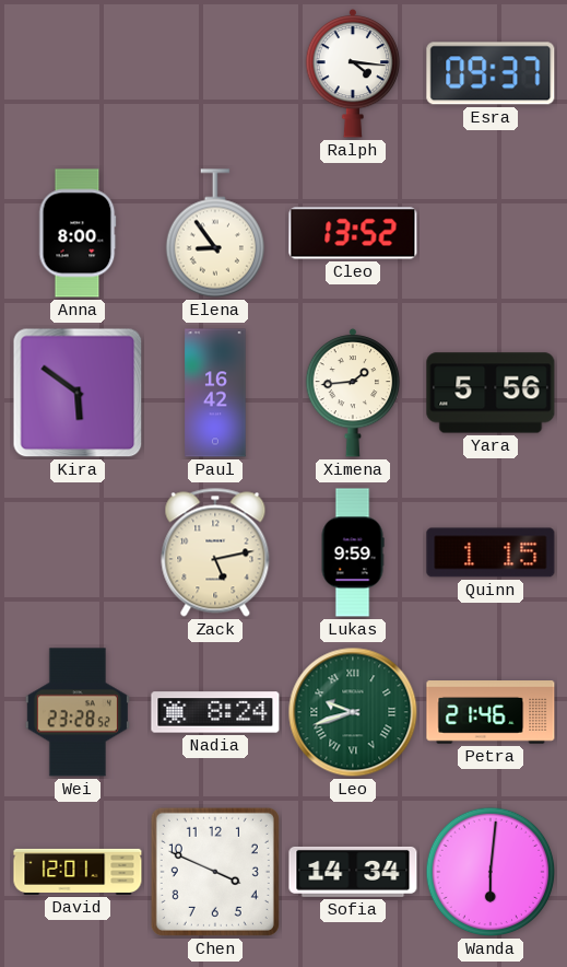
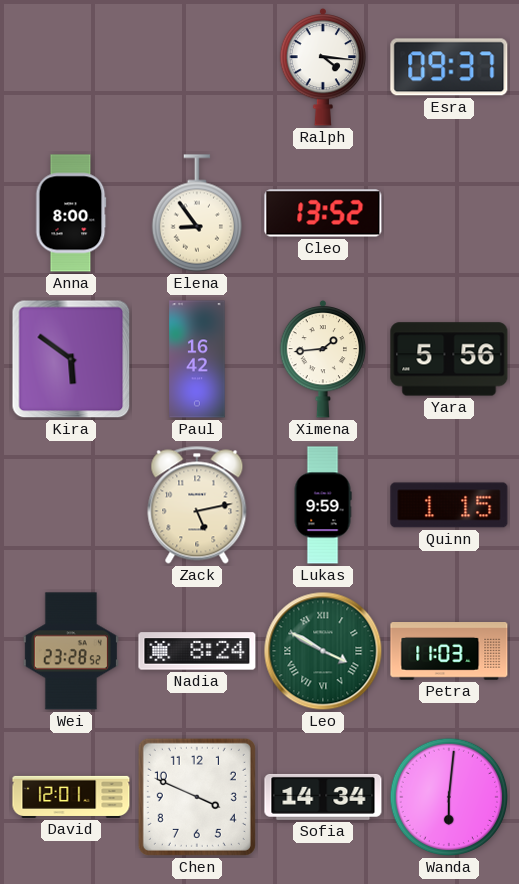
Leo: 9:42 -> 3:50 (323, 651)
Petra: 21:46 -> 11:03 (449, 651)
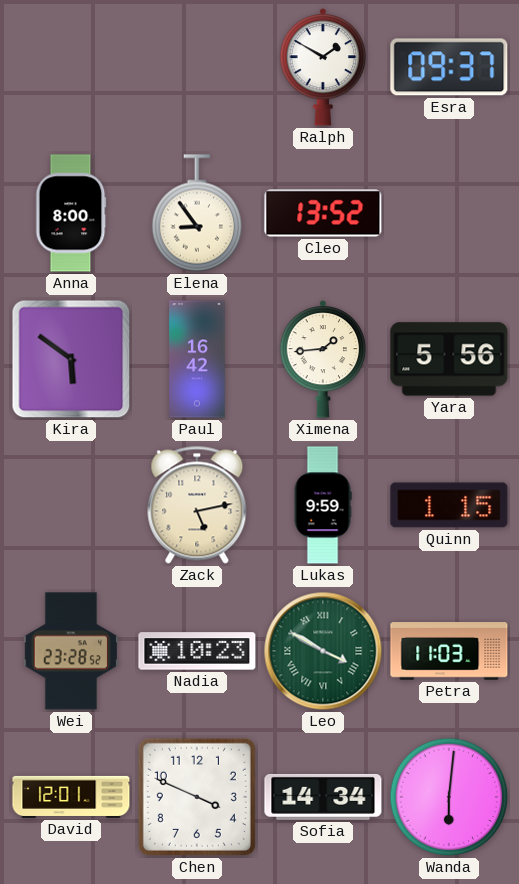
Ralph: 4:16 -> 1:50 (323, 67)
Nadia: 8:24 -> 10:23 (197, 651)
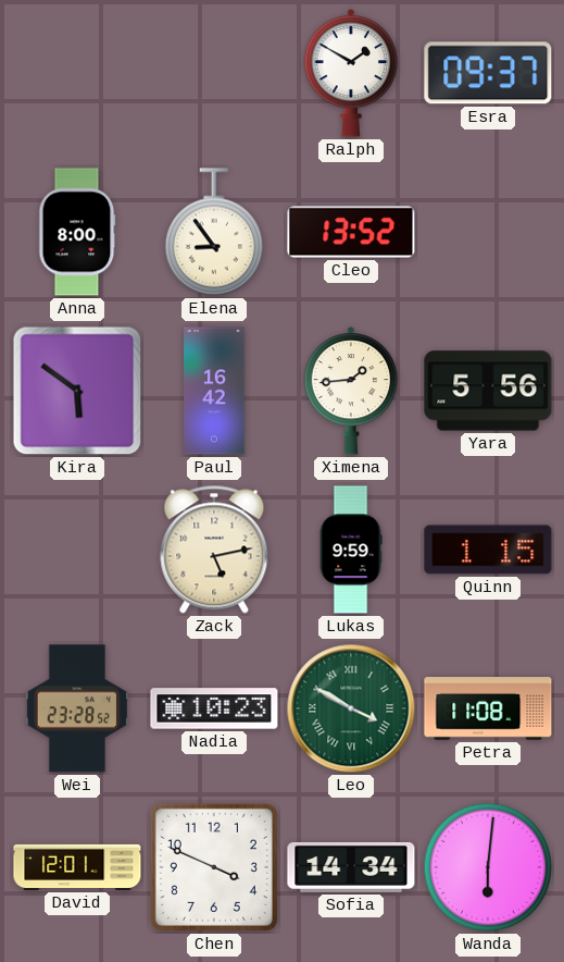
Petra: 11:03 -> 11:08 (488, 708)
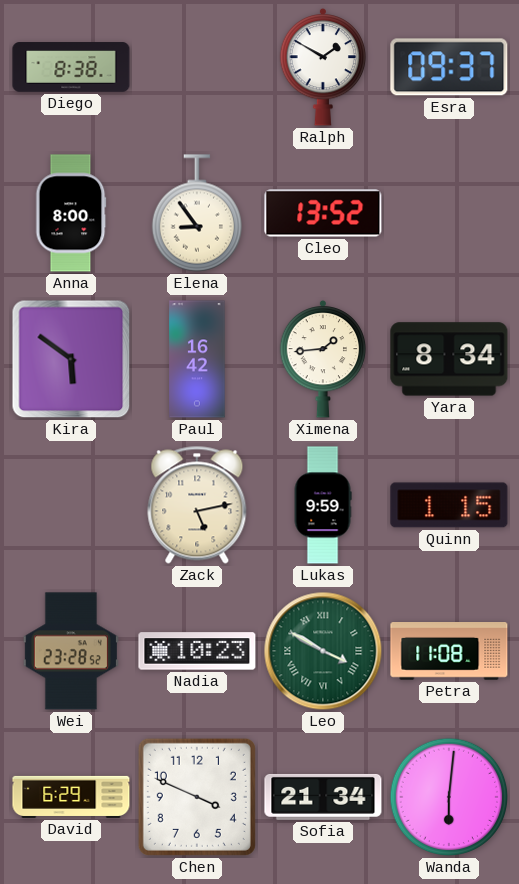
Diego: none -> 8:38 (71, 67)
Yara: 5:56 -> 8:34 (449, 359)
David: 12:01 -> 6:29 (71, 797)
Sofia: 14:34 -> 21:34 (323, 797)
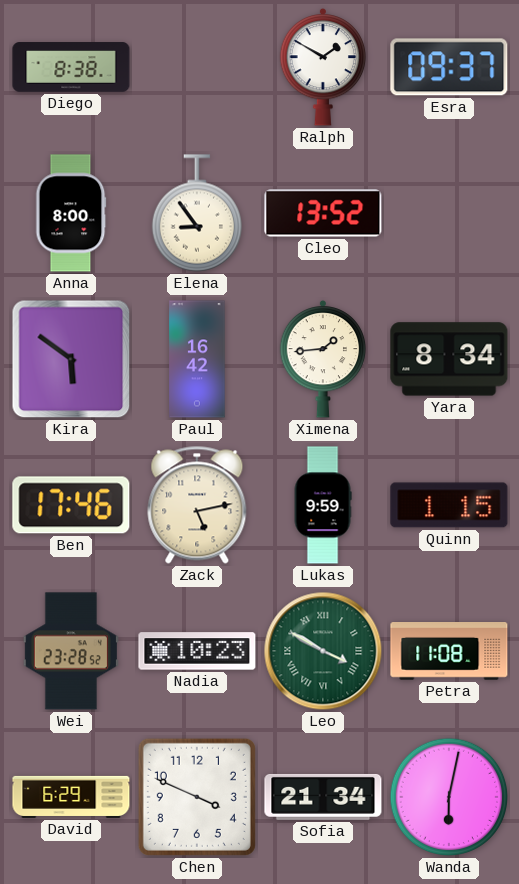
Ben: none -> 17:46 (71, 505)
Wanda: 6:01 -> 6:02 (449, 797)
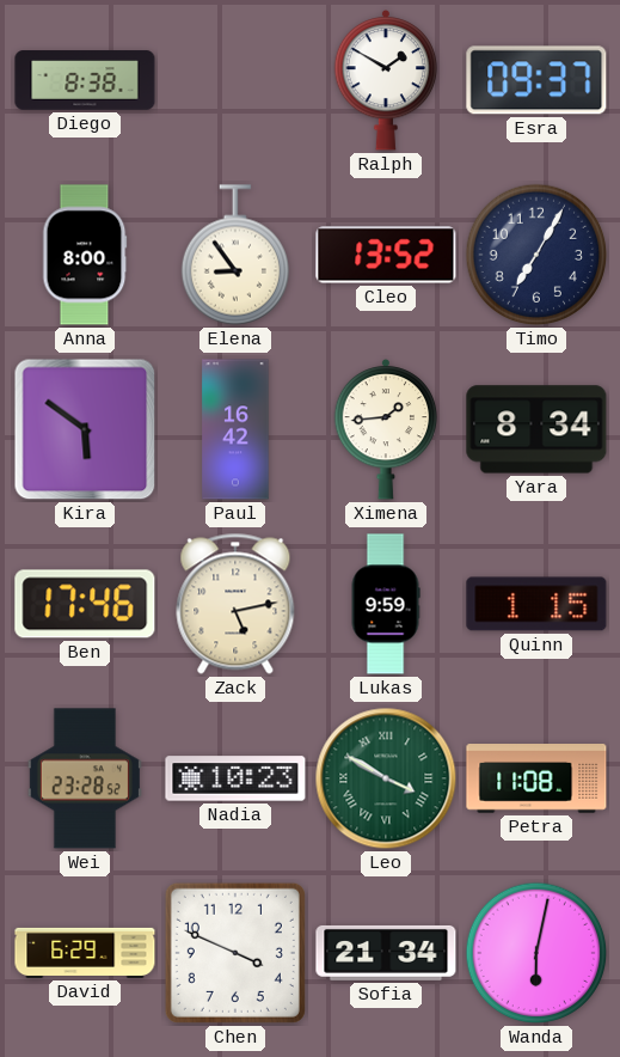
Timo: none -> 7:05 (536, 255)
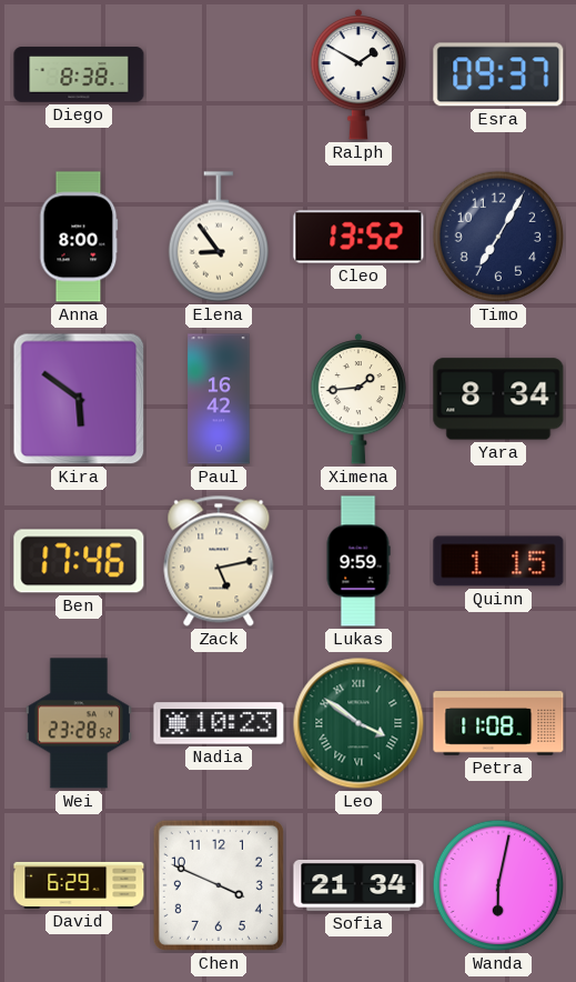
Leo: 3:50 -> 3:51 (358, 723)
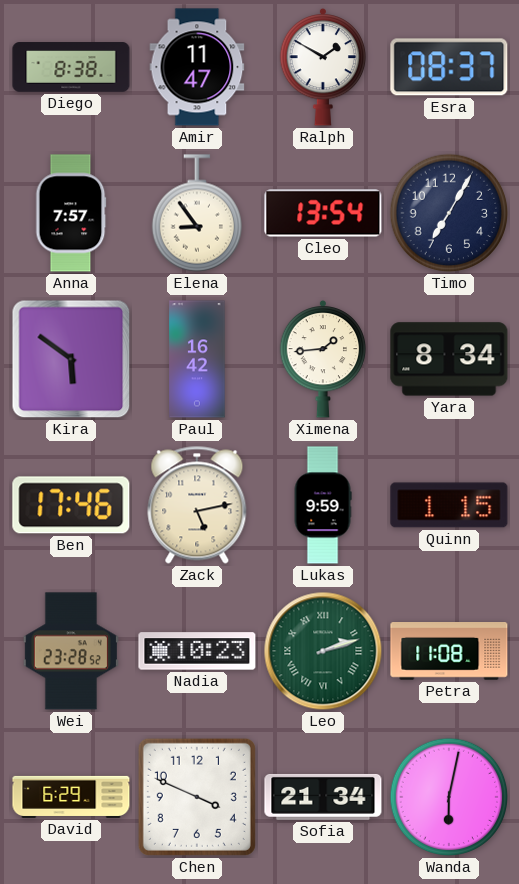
Amir: none -> 11:47 (197, 67)
Esra: 09:37 -> 08:37 (449, 67)
Anna: 8:00 -> 7:57 (71, 213)
Cleo: 13:52 -> 13:54 (323, 213)
Leo: 3:51 -> 2:12 (323, 651)
